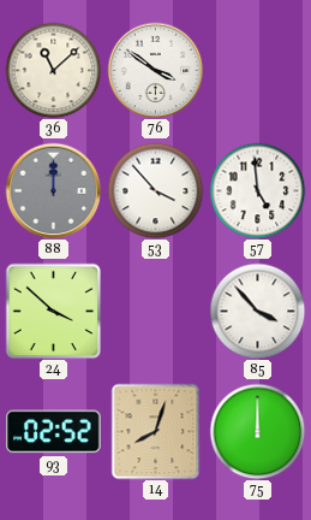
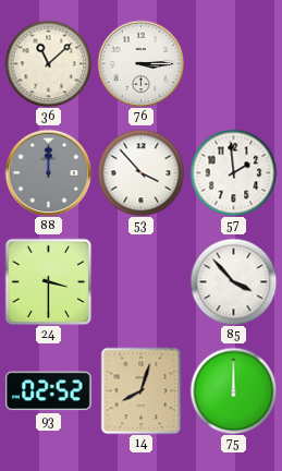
76: 3:51 -> 3:15 (140, 63)
57: 4:59 -> 1:59 (233, 172)
24: 3:52 -> 3:30 (48, 281)
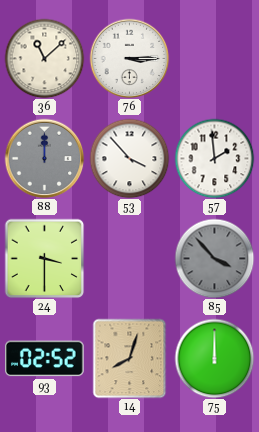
85 dial: white -> grey (214, 258)
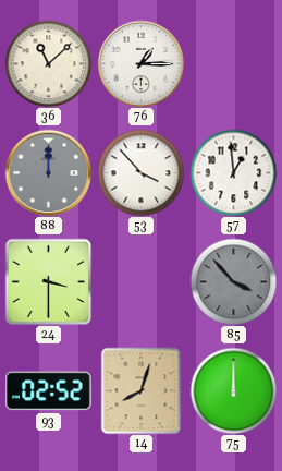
76: 3:15 -> 1:15 (140, 63)
57: 1:59 -> 12:59 (233, 172)
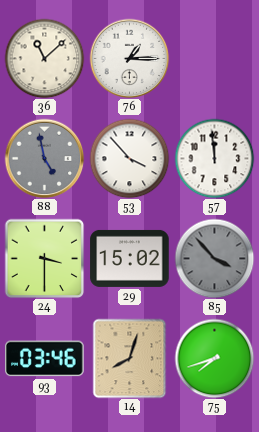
88: 12:00 -> 4:58 (44, 158)
57: 12:59 -> 11:59 (214, 158)
29: none -> 15:02 (130, 258)
93: 02:52 -> 03:46 (45, 359)
75: 12:00 -> 7:42 (214, 358)
